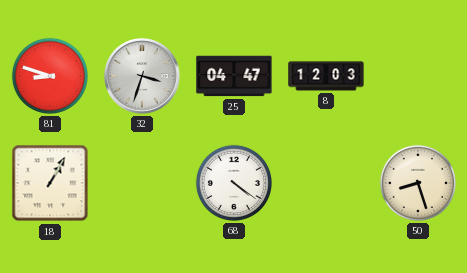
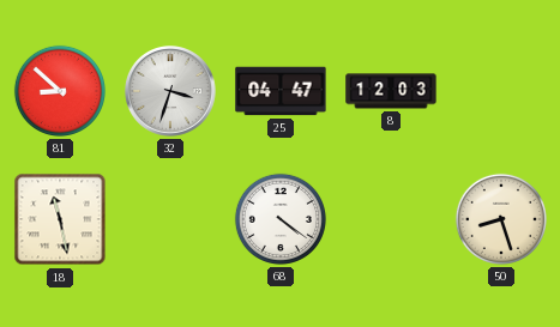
81: 8:48 -> 8:52 (60, 91)
18: 1:05 -> 11:28 (60, 219)
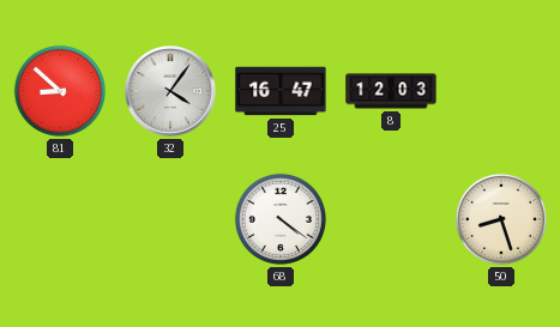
32: 3:33 -> 4:06 (171, 92)
25: 04:47 -> 16:47 (281, 91)
18: 11:28 -> none (60, 219)
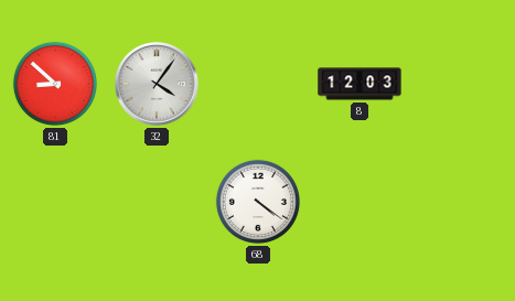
25: 16:47 -> none (281, 91)
50: 8:27 -> none (501, 219)
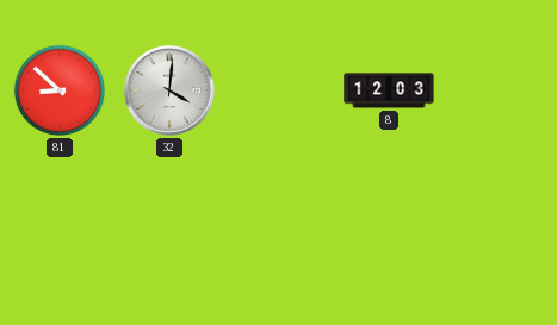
32: 4:06 -> 4:01 (171, 92)
68: 4:21 -> none (258, 202)
